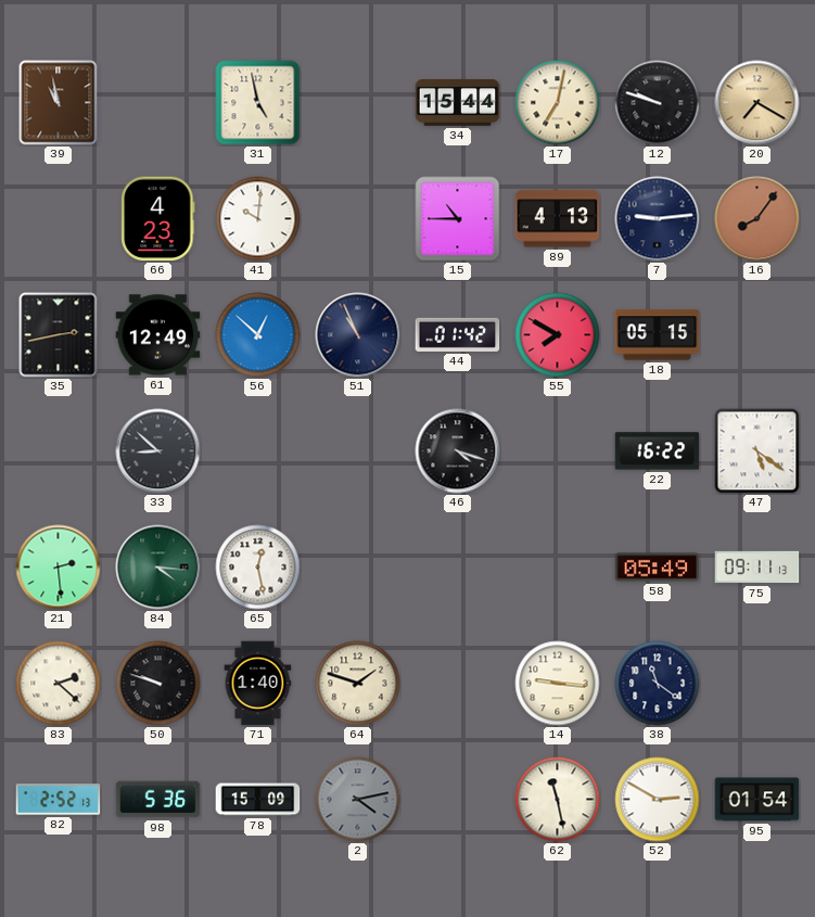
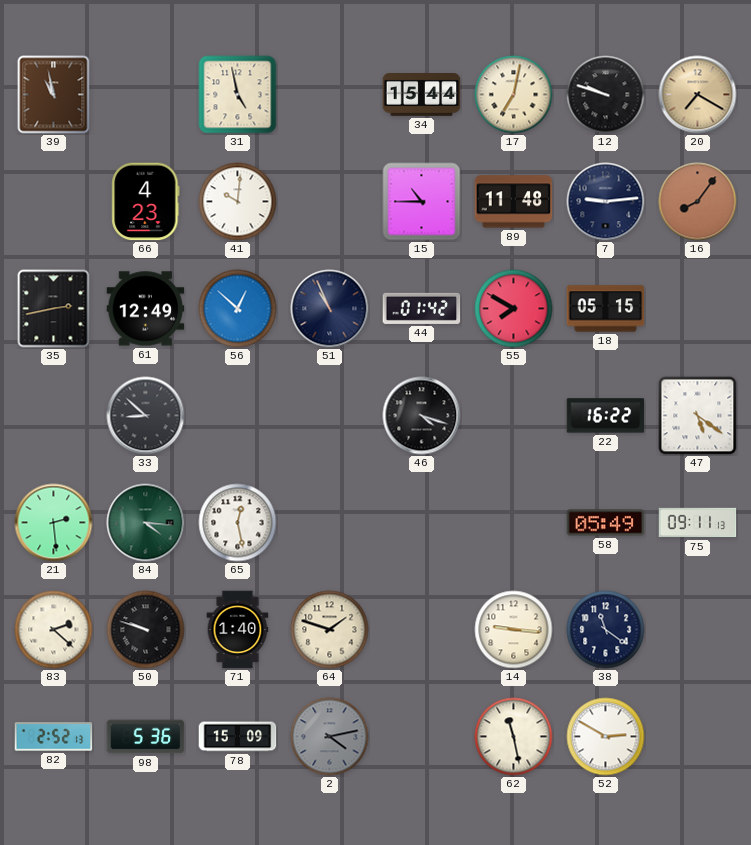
89: 4:13 -> 11:48 (514, 202)
95: 01:54 -> none (757, 800)
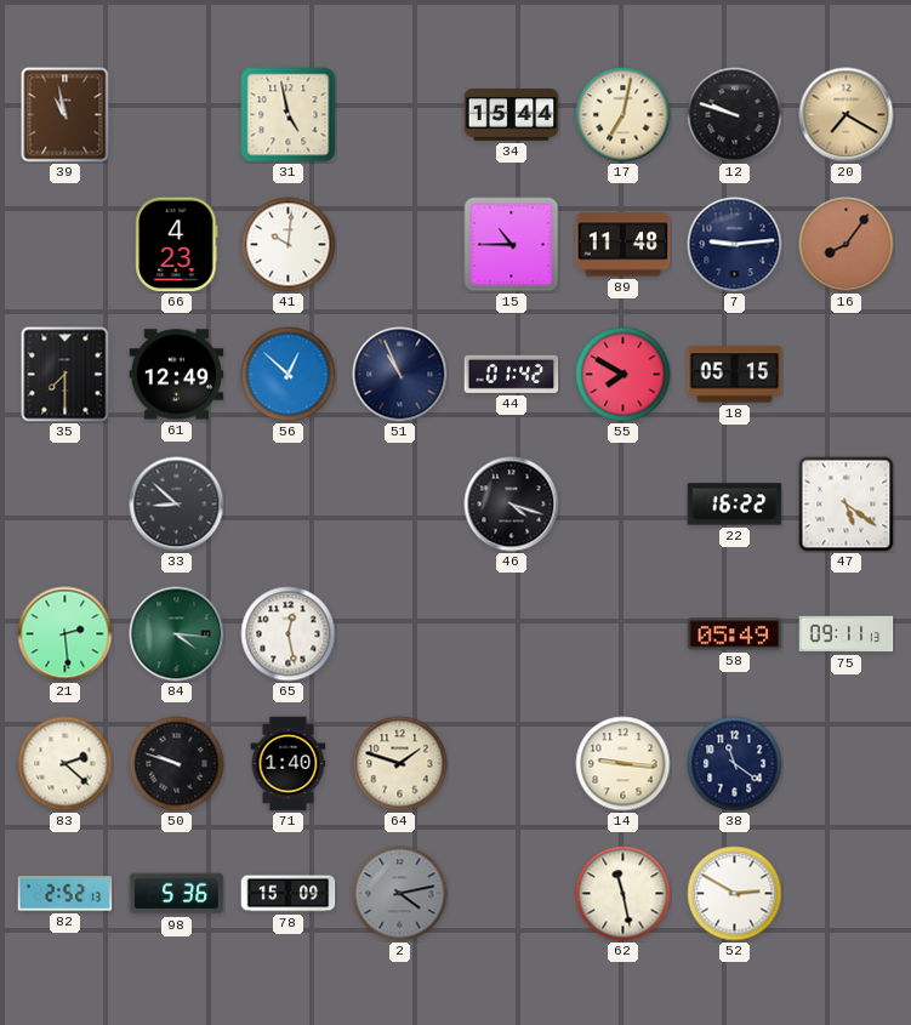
35: 2:43 -> 7:30 (66, 375)
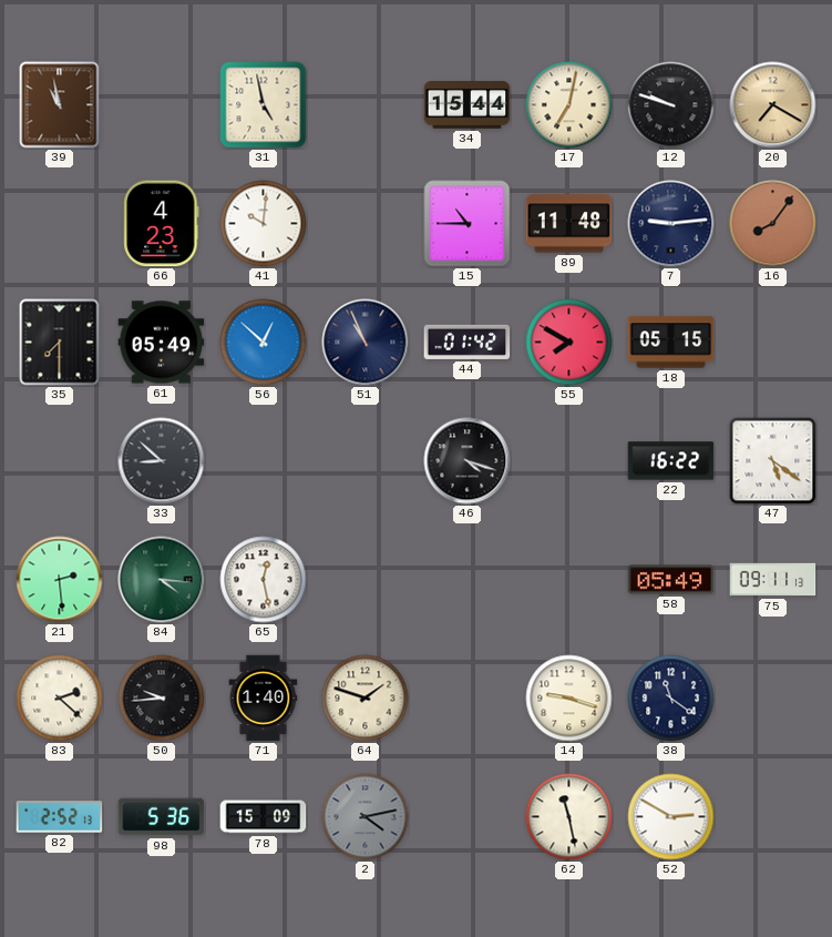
61: 12:49 -> 05:49 (162, 343)
50: 9:48 -> 9:44 (162, 699)
14: 9:16 -> 9:18 (569, 699)
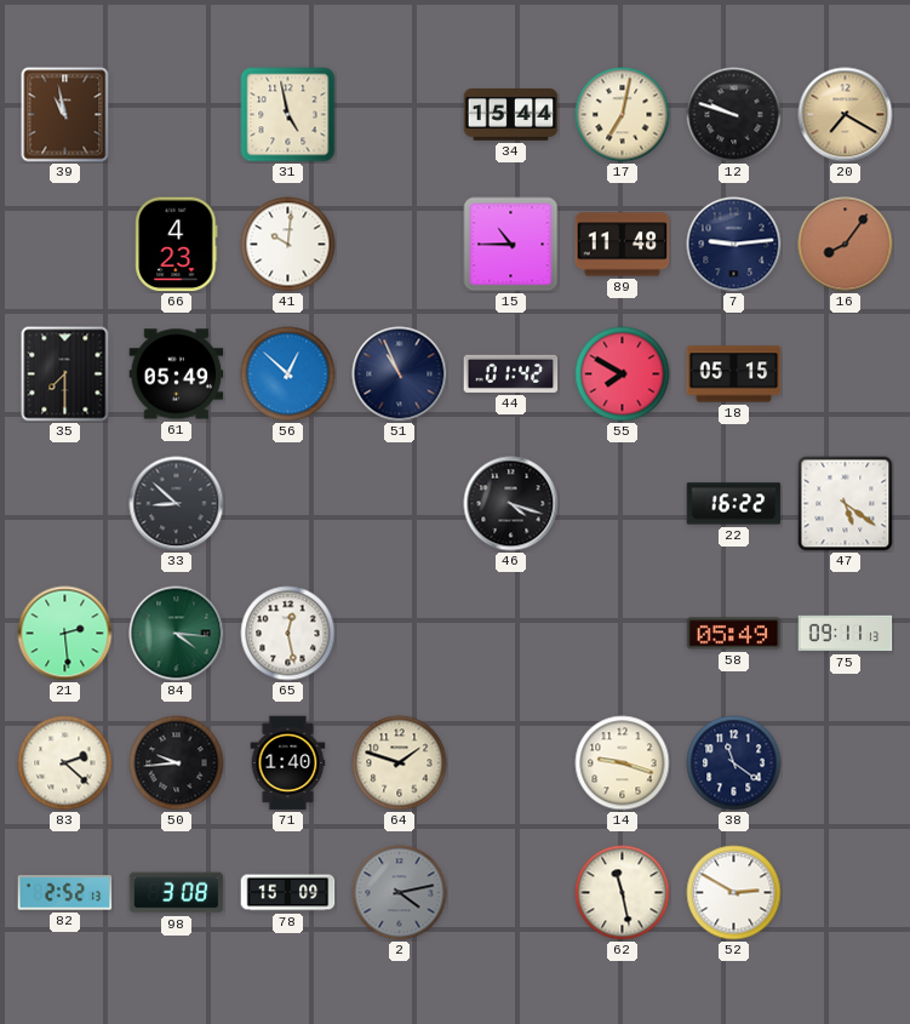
98: 5:36 -> 3:08 (177, 893)
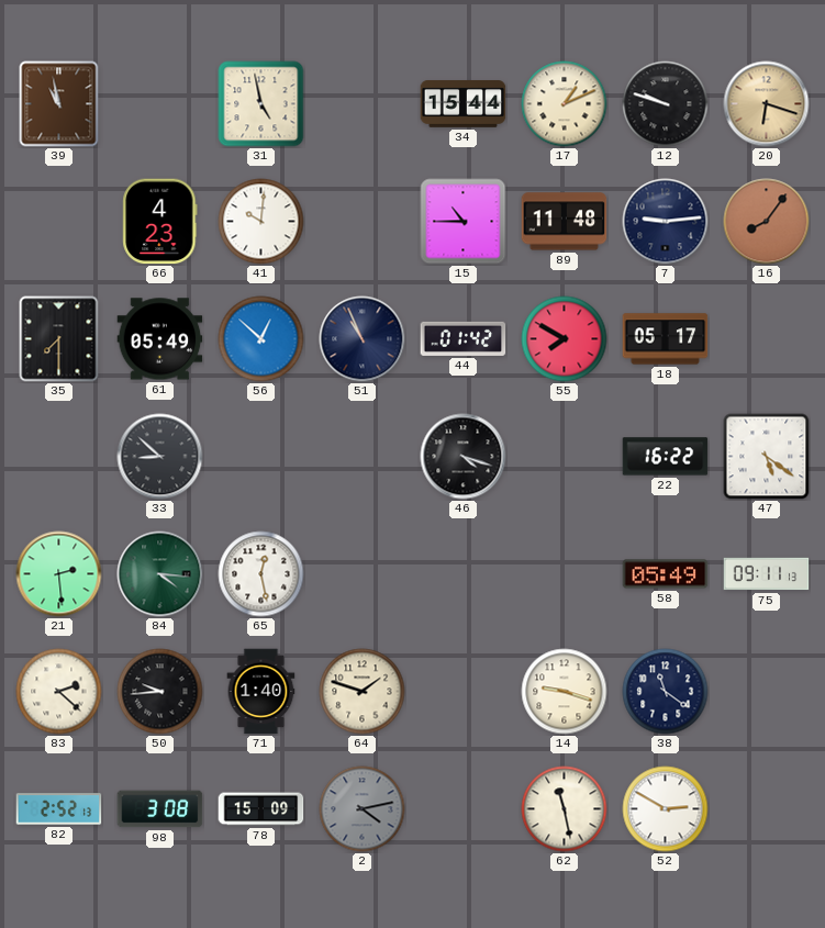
17: 7:02 -> 1:11 (565, 104)
20: 7:20 -> 6:18 (767, 104)
18: 05:15 -> 05:17 (666, 339)
